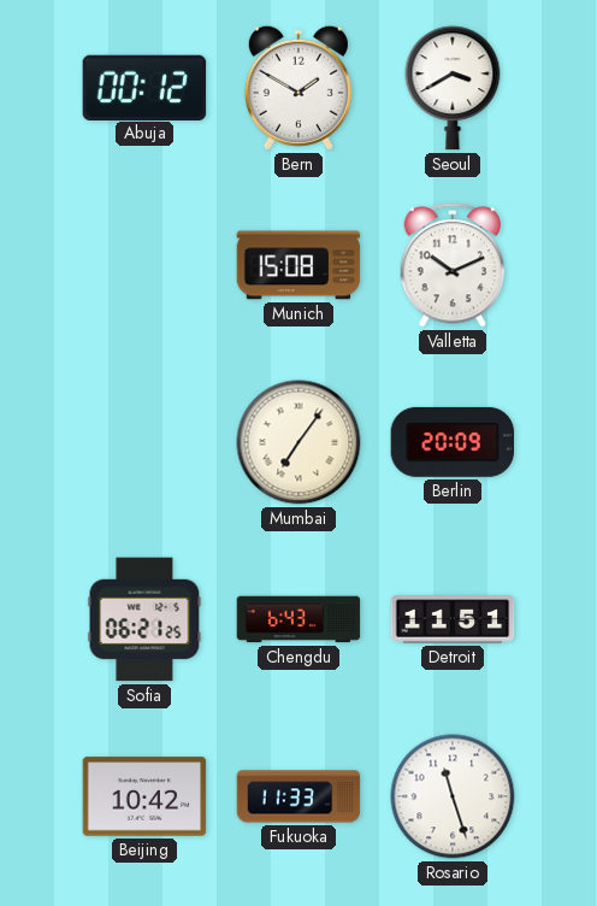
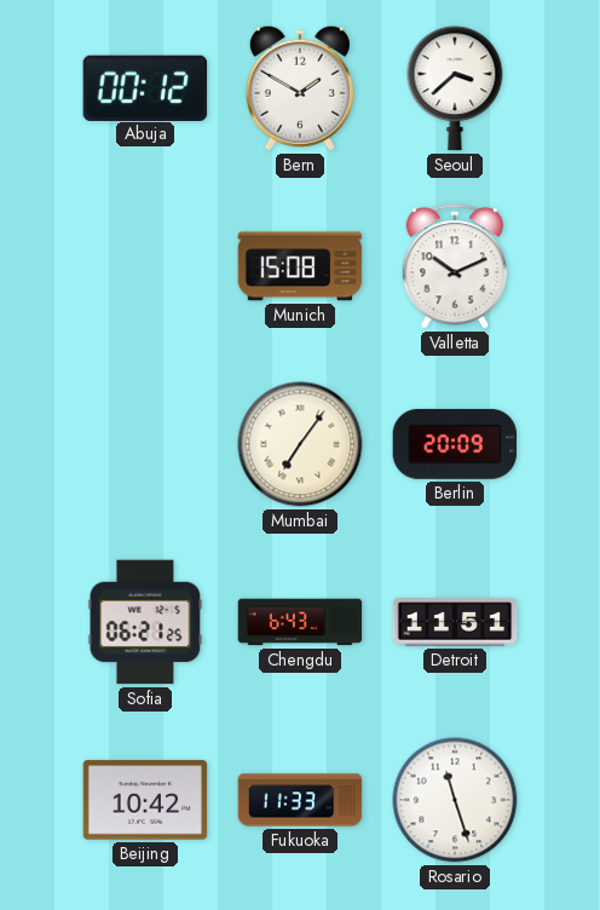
Seoul: 3:40 -> 3:38 (455, 88)
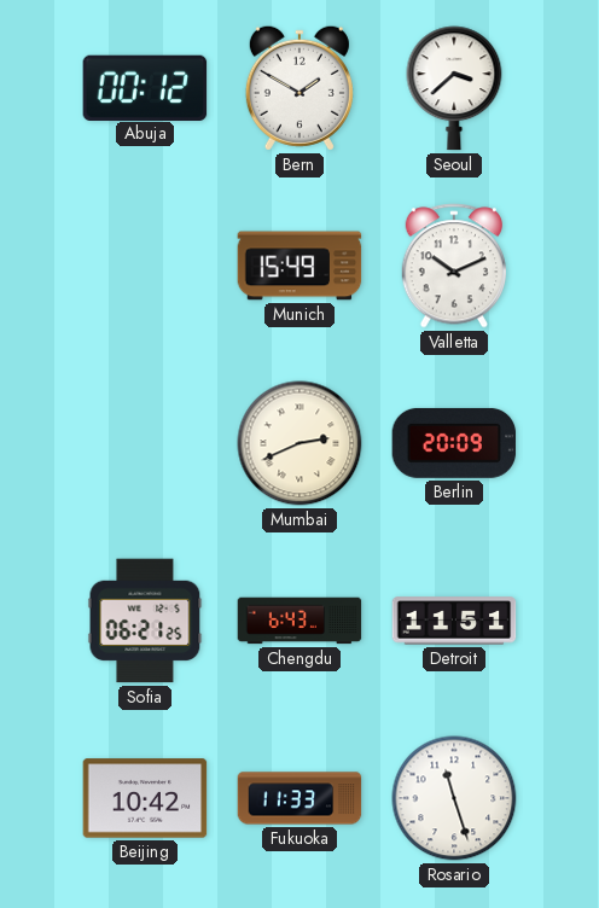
Munich: 15:08 -> 15:49 (299, 266)
Mumbai: 7:06 -> 2:41 (299, 443)
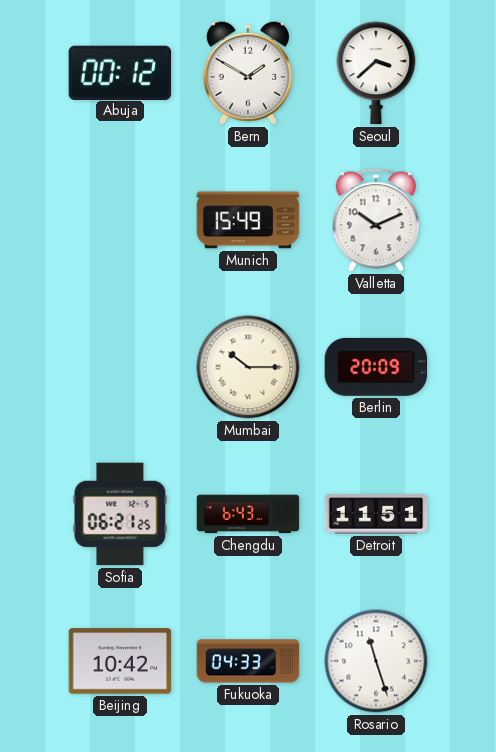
Mumbai: 2:41 -> 10:15 (248, 367)
Fukuoka: 11:33 -> 04:33 (248, 661)
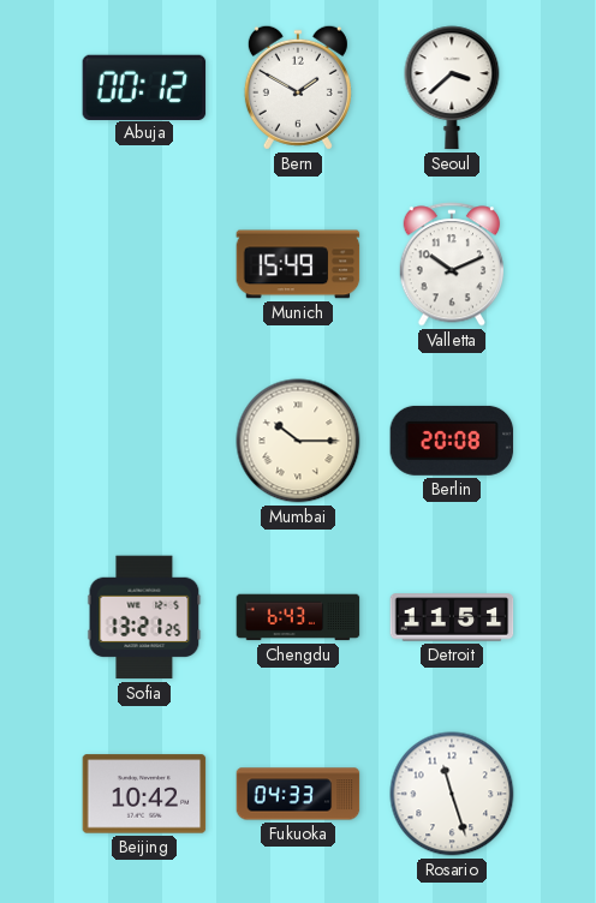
Berlin: 20:09 -> 20:08 (452, 441)
Sofia: 06:21 -> 13:21 (144, 617)
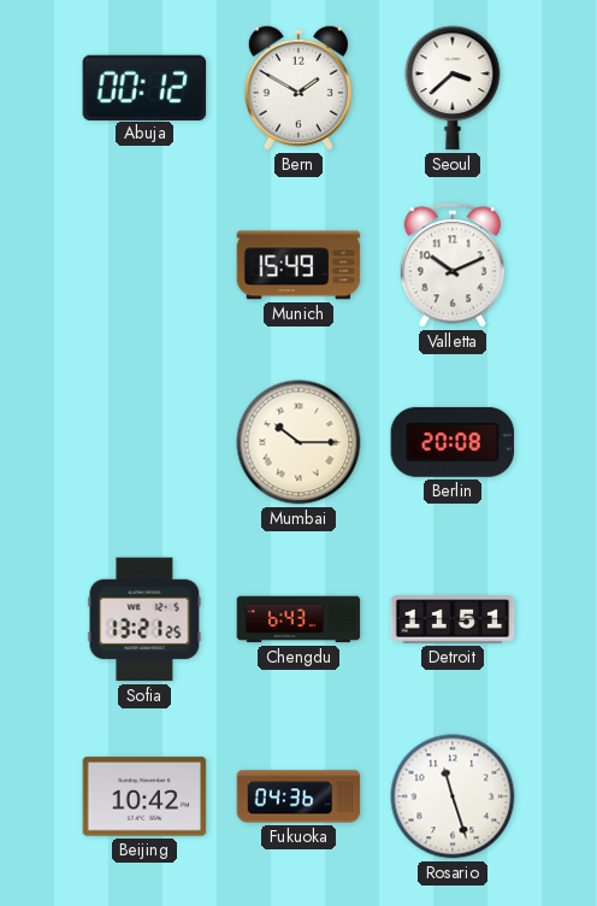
Fukuoka: 04:33 -> 04:36 (298, 796)
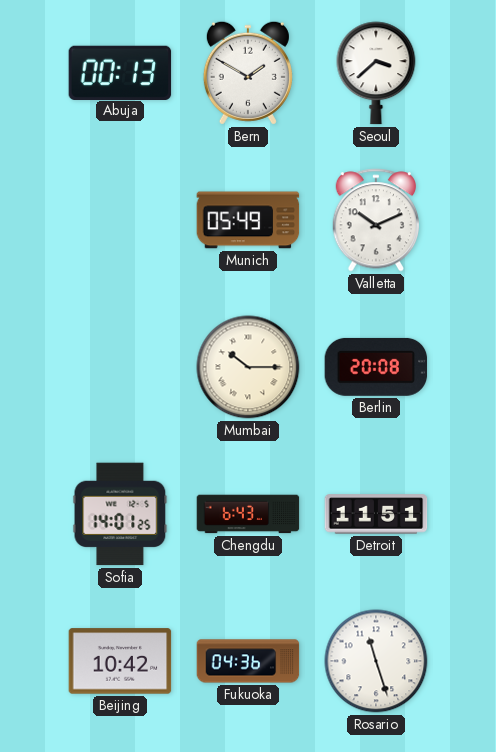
Abuja: 00:12 -> 00:13 (120, 72)
Munich: 15:49 -> 05:49 (248, 220)
Sofia: 13:21 -> 14:01 (120, 514)
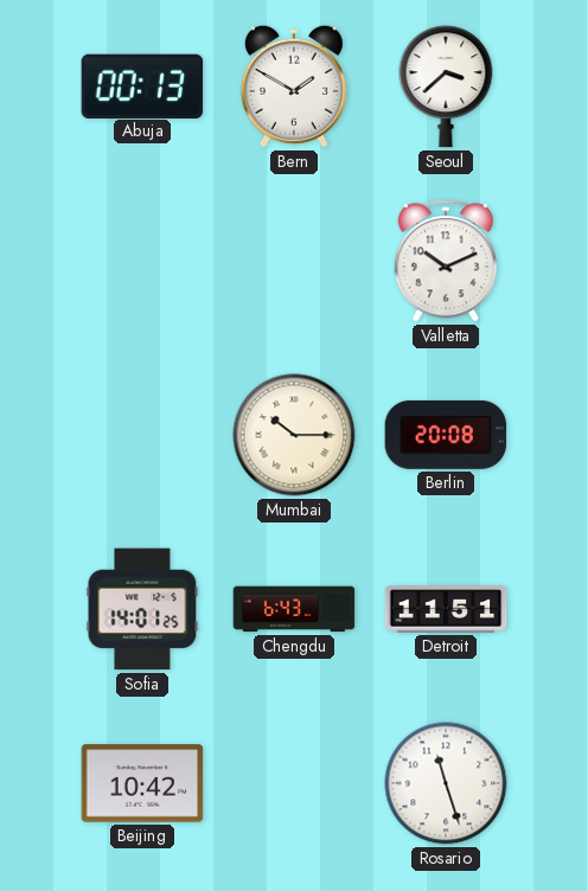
Munich: 05:49 -> none (248, 220)
Fukuoka: 04:36 -> none (248, 661)
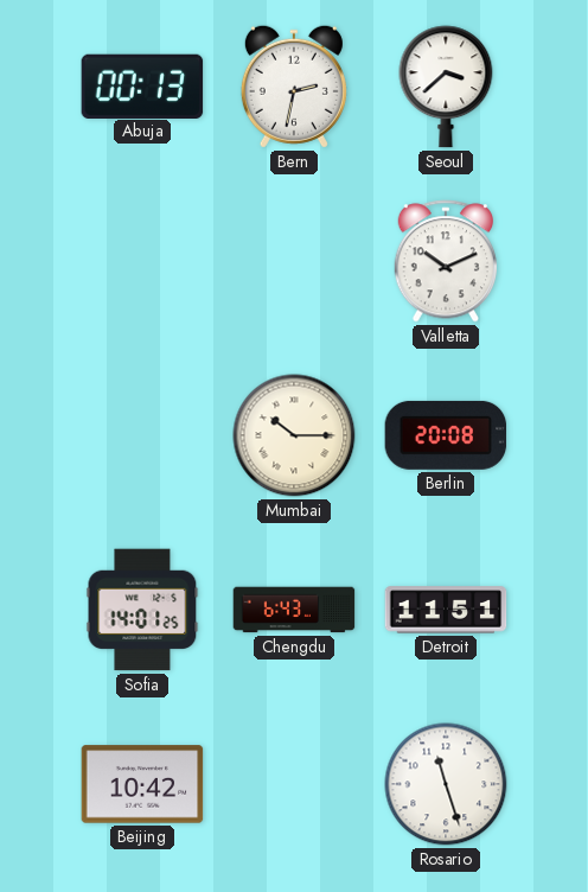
Bern: 1:50 -> 2:32 (294, 87)
